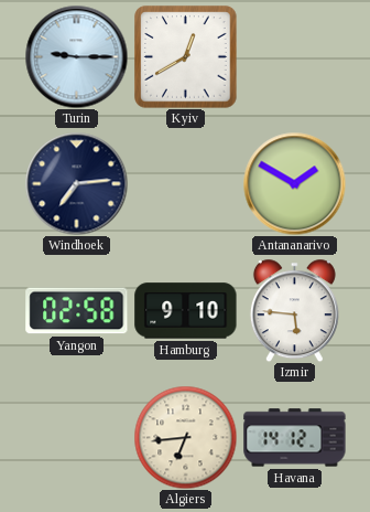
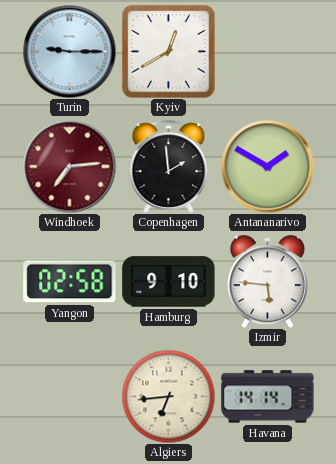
Windhoek dial: navy -> burgundy (69, 166)
Copenhagen: none -> 1:59 (169, 166)
Havana: 14:12 -> 14:14 (268, 397)
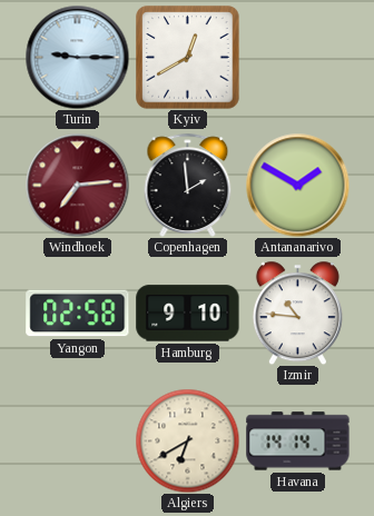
Izmir: 5:46 -> 10:46 (297, 312)
Algiers: 6:44 -> 6:40 (187, 440)
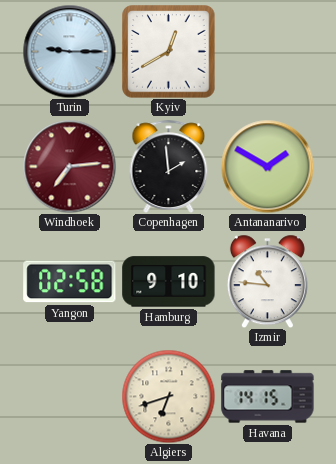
Algiers: 6:40 -> 6:42 (168, 396)
Havana: 14:14 -> 14:15 (268, 397)
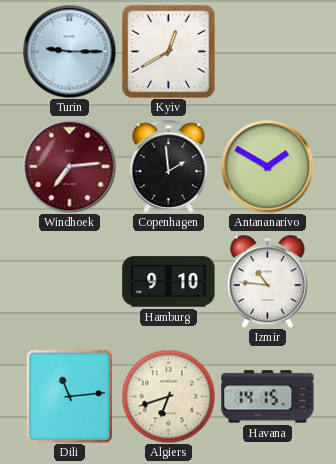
Yangon: 02:58 -> none (70, 282)
Dili: none -> 11:14 (69, 396)
